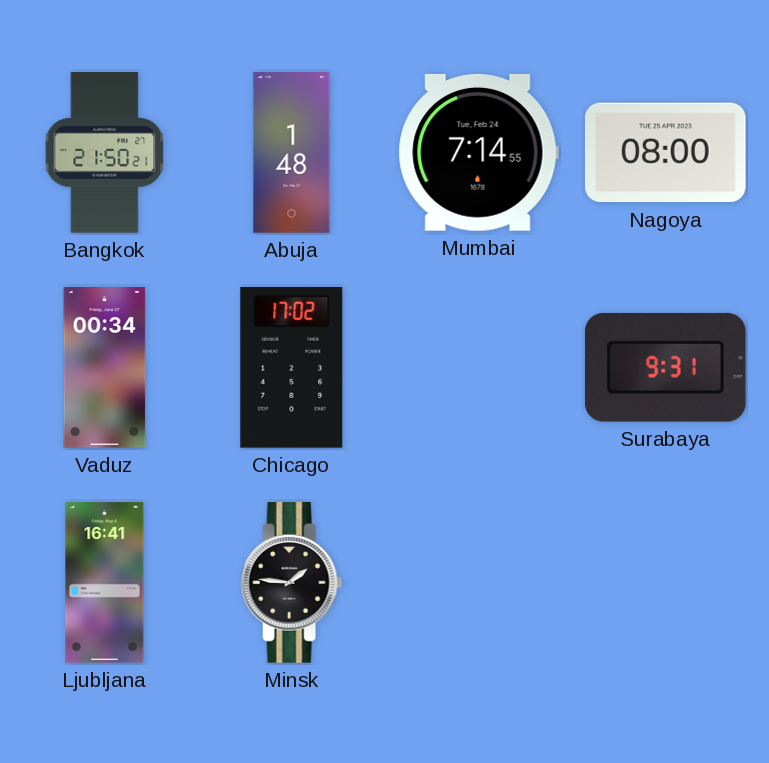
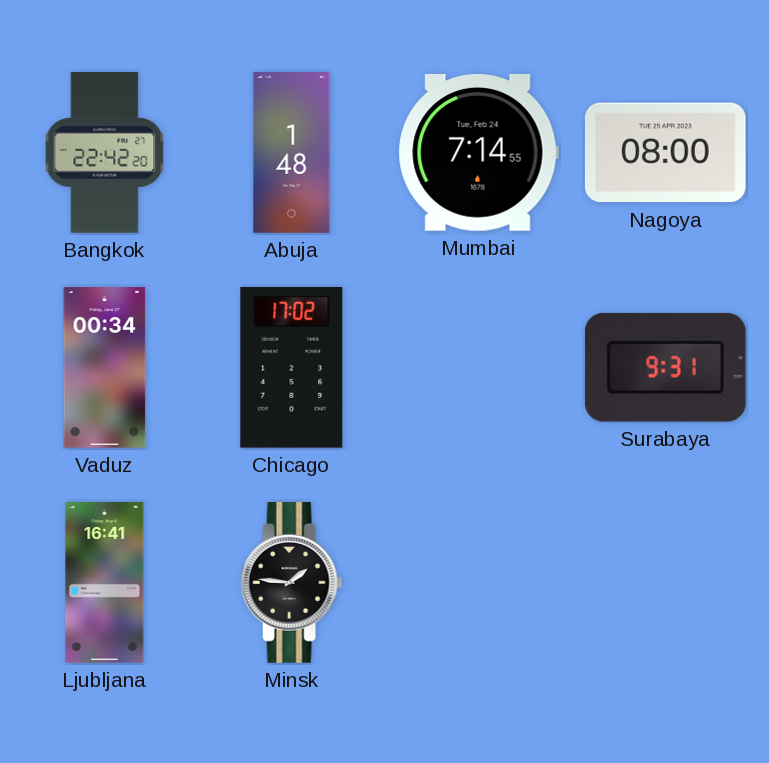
Bangkok: 21:50 -> 22:42 (105, 153)
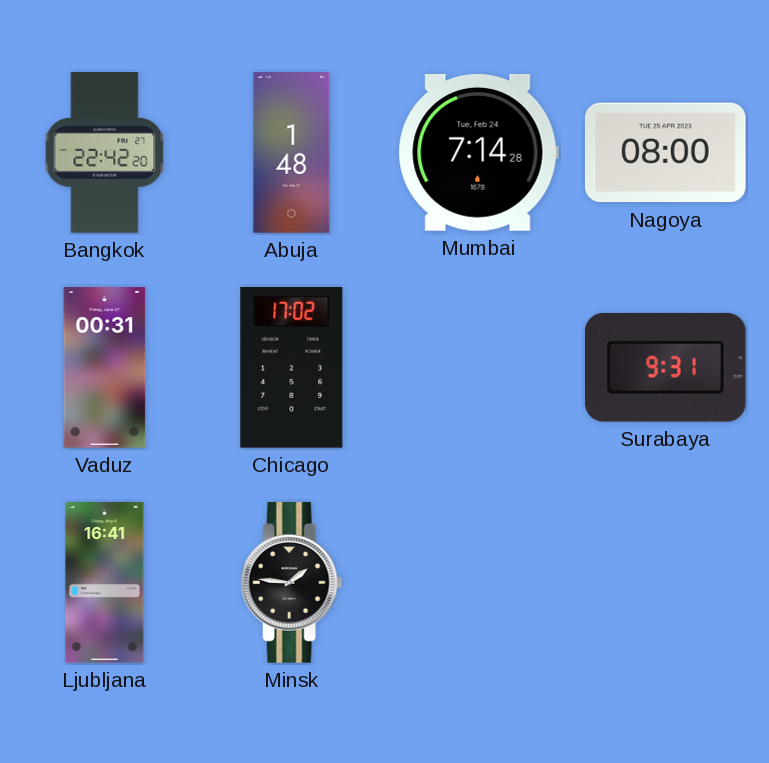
Mumbai: 7:14:55 -> 7:14:28 (478, 152)
Vaduz: 00:34 -> 00:31 (105, 368)
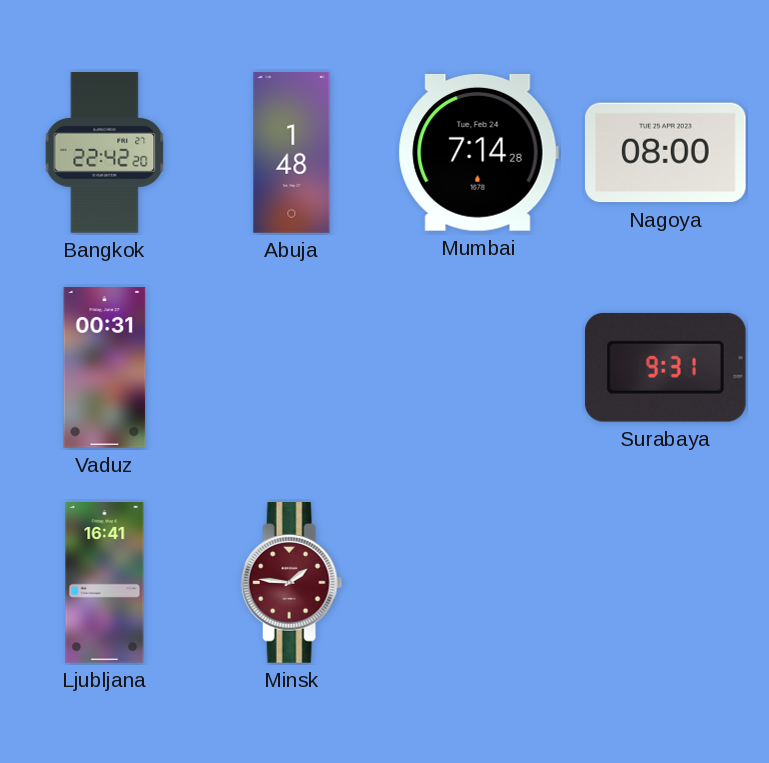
Chicago: 17:02 -> none (292, 367)
Minsk dial: black -> burgundy (292, 583)
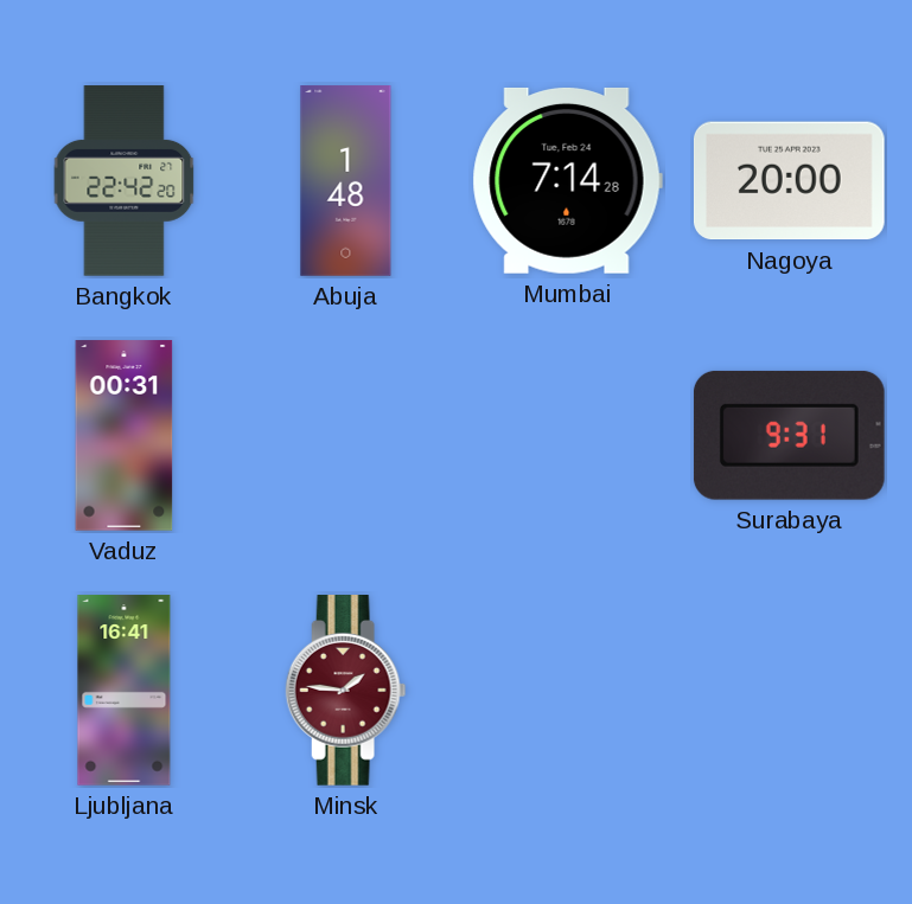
Nagoya: 08:00 -> 20:00 (789, 181)
